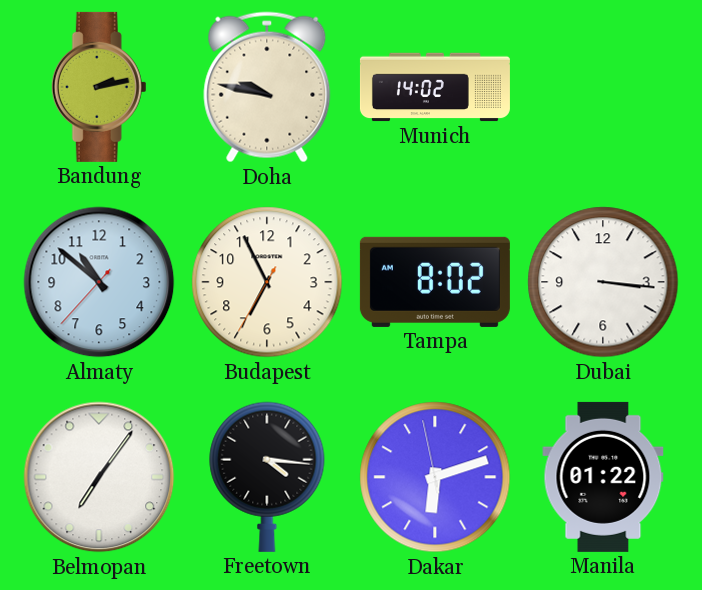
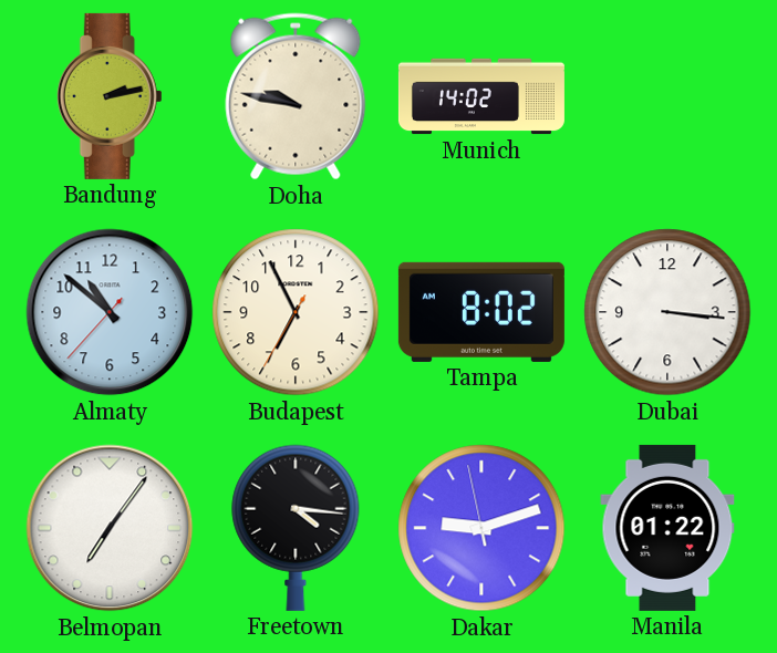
Dakar: 6:11 -> 9:11 (481, 528)
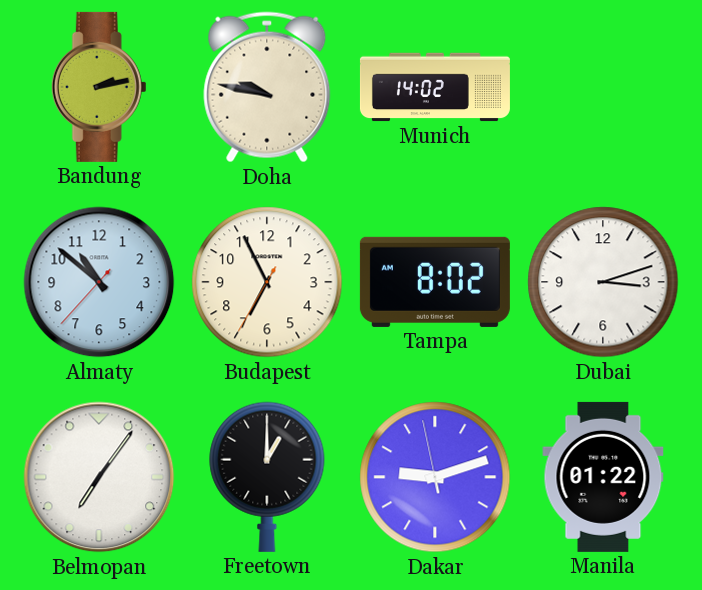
Dubai: 3:16 -> 3:12 (603, 282)
Freetown: 4:16 -> 1:00 (267, 477)
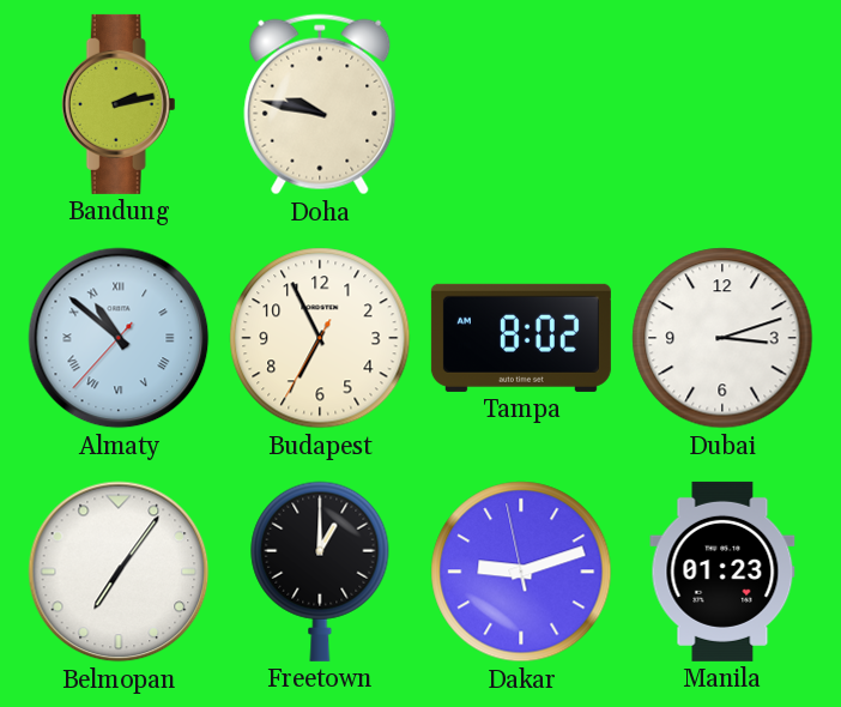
Munich: 14:02 -> none (435, 87)
Almaty numerals: Arabic -> Roman (119, 338)
Manila: 01:22 -> 01:23 (722, 572)
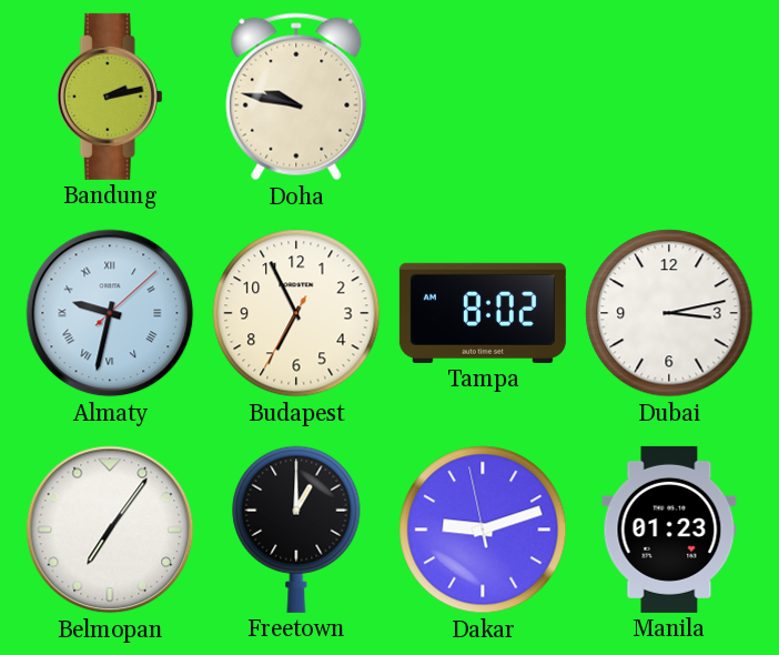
Almaty: 10:51 -> 9:32 (110, 313)
Dubai: 3:12 -> 3:13 (669, 313)
